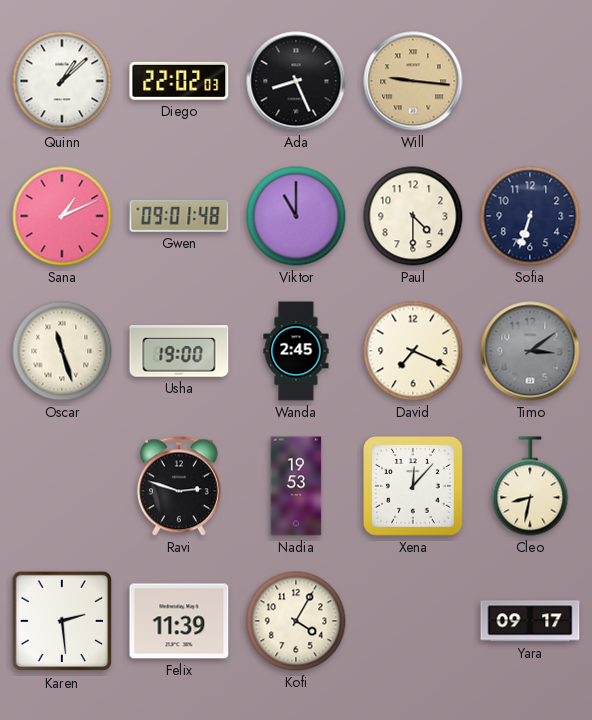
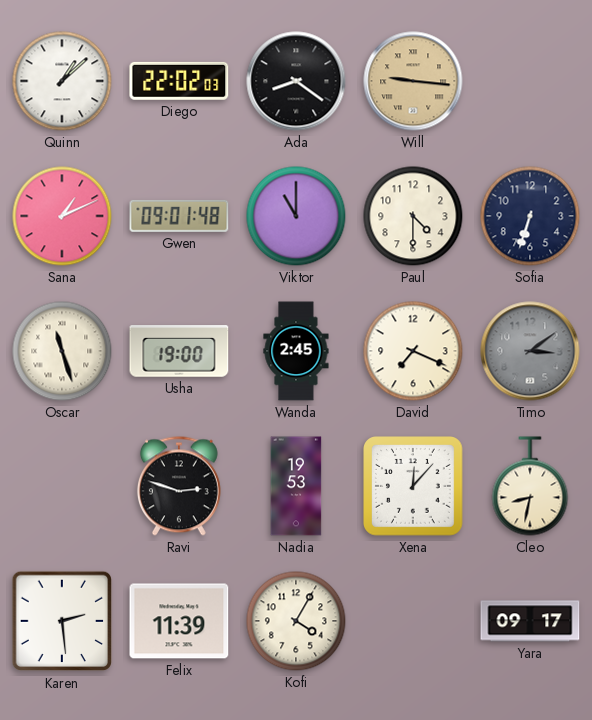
Ada: 8:26 -> 8:21 (296, 81)
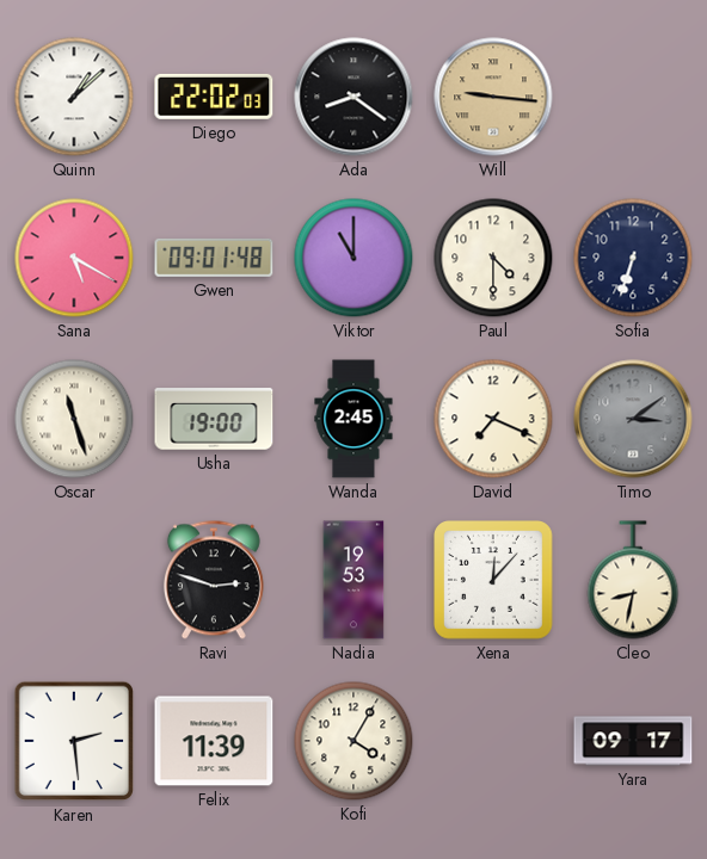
Sana: 1:11 -> 5:20 (74, 258)
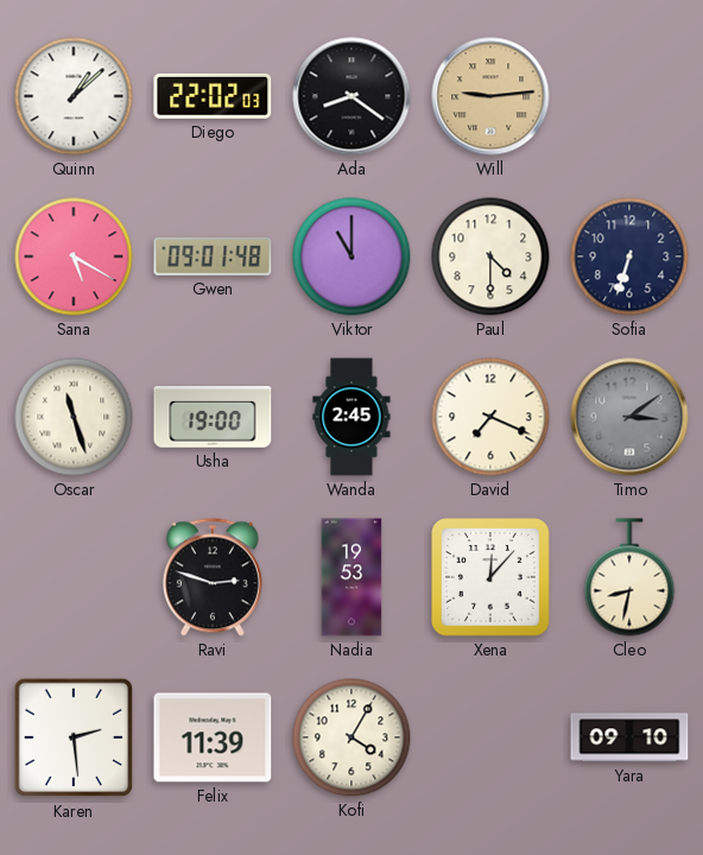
Will: 9:16 -> 9:14 (490, 96)
Yara: 09:17 -> 09:10 (629, 737)
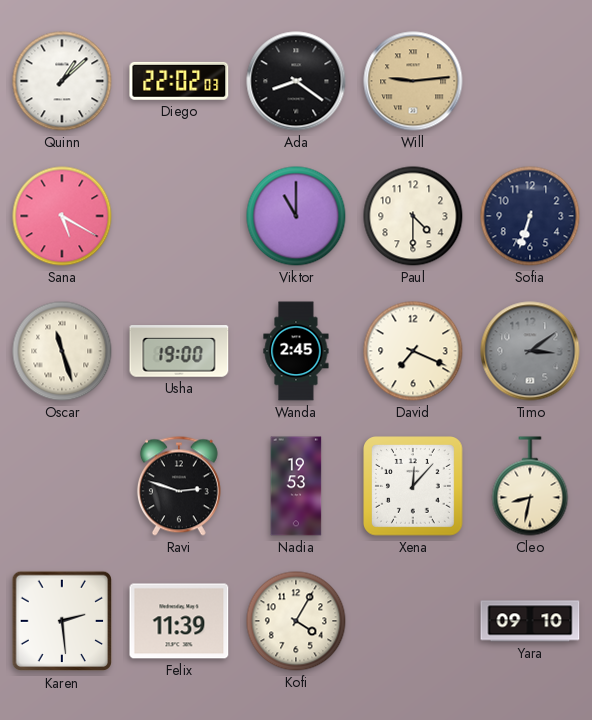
Gwen: 09:01 -> none (213, 256)
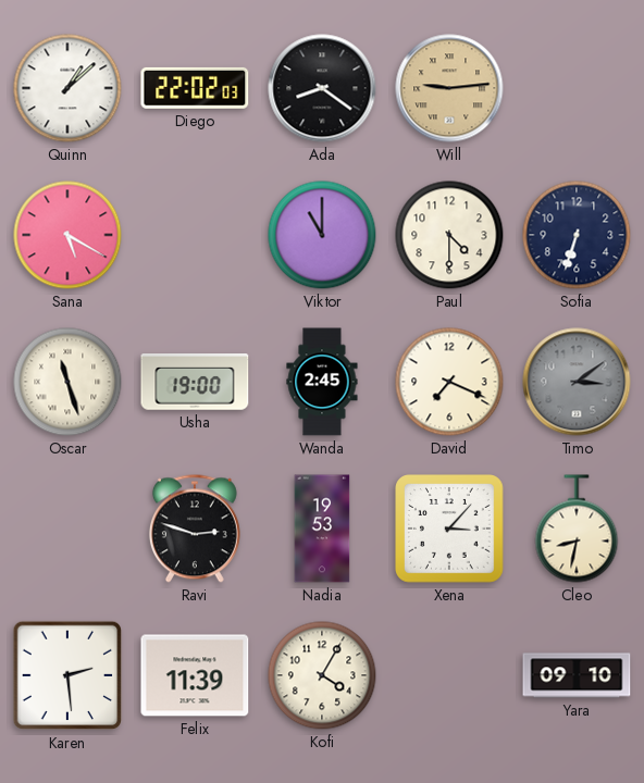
Xena: 12:07 -> 3:07 (450, 530)
